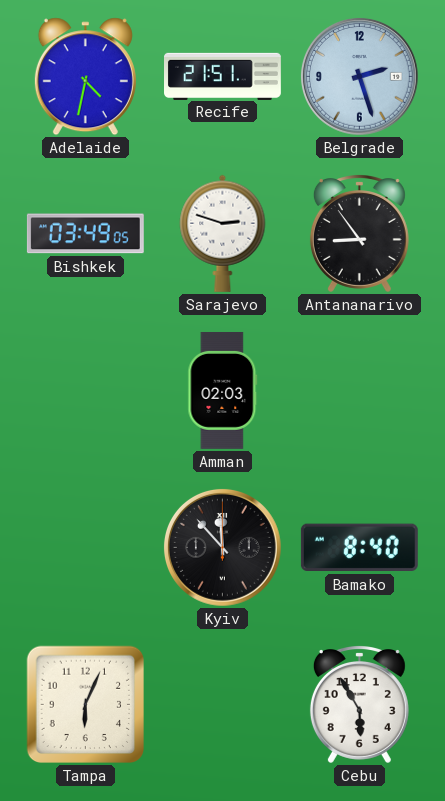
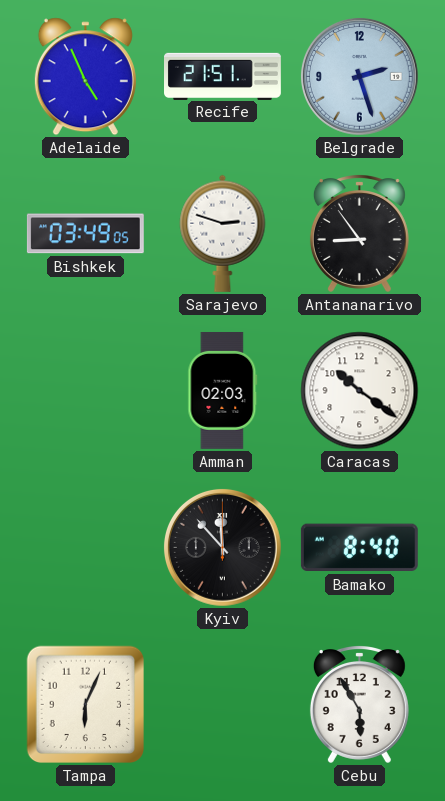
Adelaide: 4:32 -> 4:56 (85, 77)
Caracas: none -> 10:21 (360, 391)
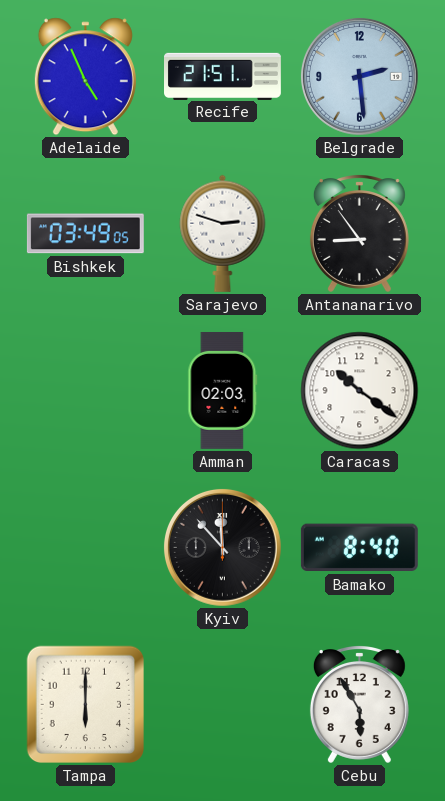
Belgrade: 2:27 -> 2:29 (359, 76)
Tampa: 6:04 -> 6:00 (86, 705)
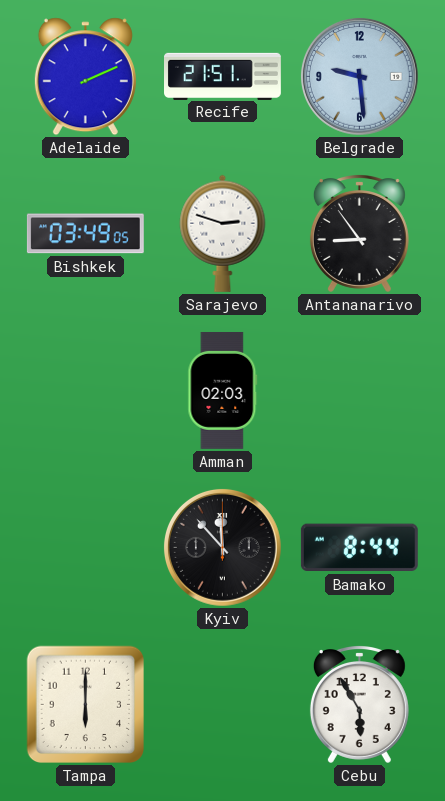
Adelaide: 4:56 -> 2:11 (85, 77)
Belgrade: 2:29 -> 9:29 (359, 76)
Caracas: 10:21 -> none (360, 391)
Bamako: 8:40 -> 8:44 (359, 548)
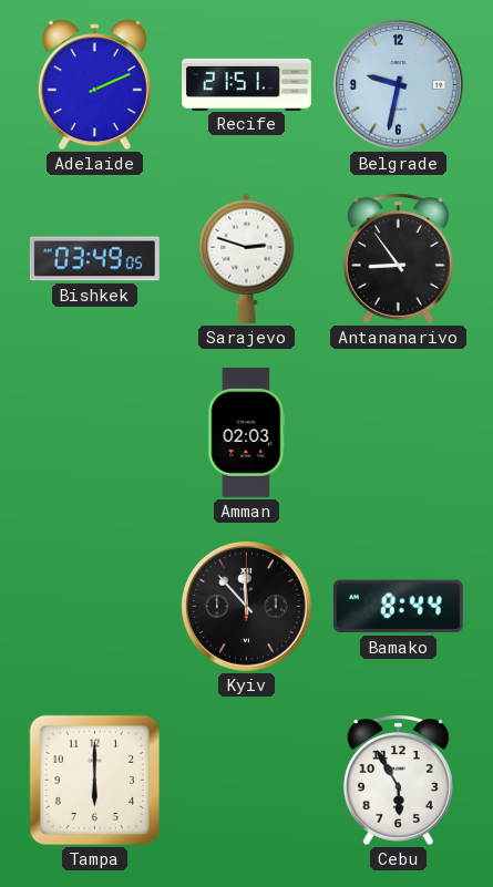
Belgrade: 9:29 -> 9:32 (398, 84)
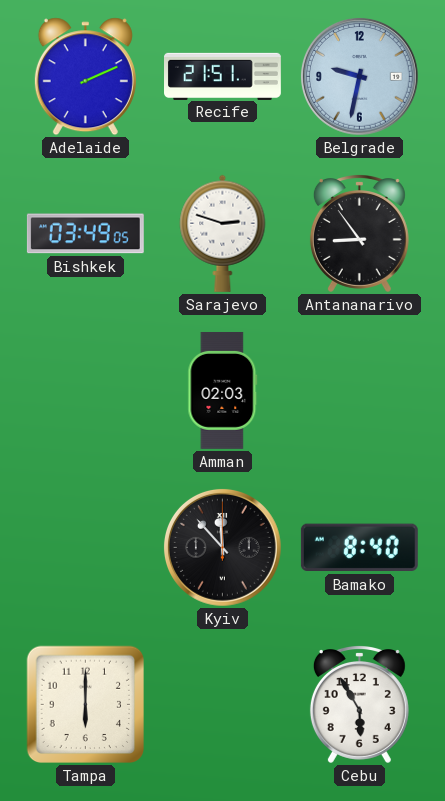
Bamako: 8:44 -> 8:40 (359, 548)
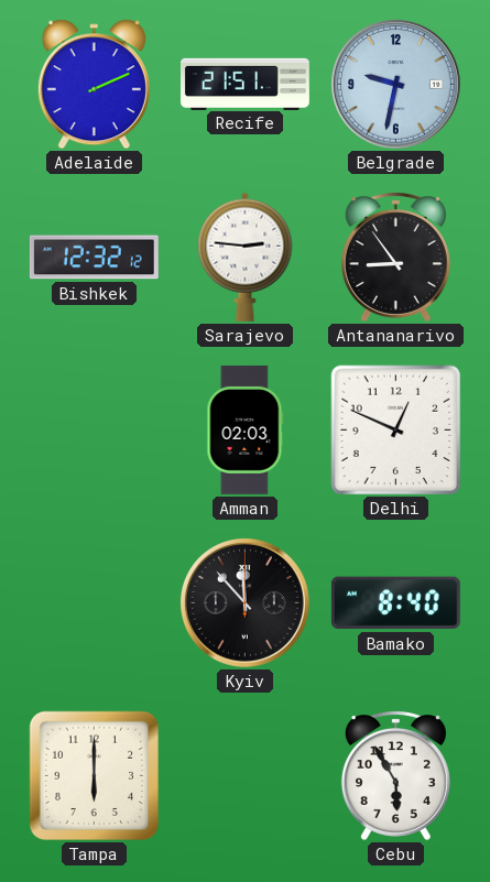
Bishkek: 03:49 -> 12:32 (94, 258)
Sarajevo: 2:48 -> 2:46 (246, 257)
Delhi: none -> 12:49 (396, 431)
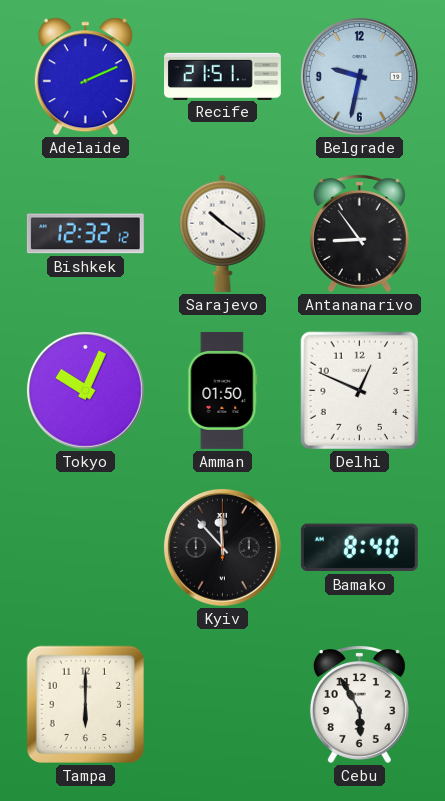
Sarajevo: 2:46 -> 10:21 (223, 233)
Tokyo: none -> 10:04 (85, 390)
Amman: 02:03 -> 01:50 (223, 390)
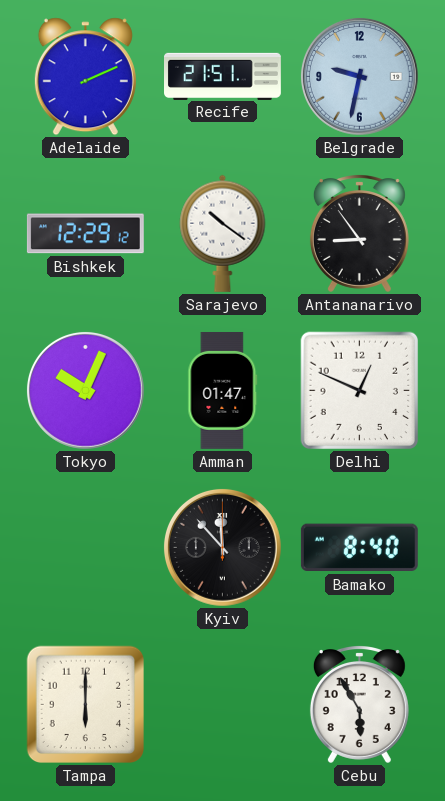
Bishkek: 12:32 -> 12:29 (85, 234)
Amman: 01:50 -> 01:47 (223, 390)
